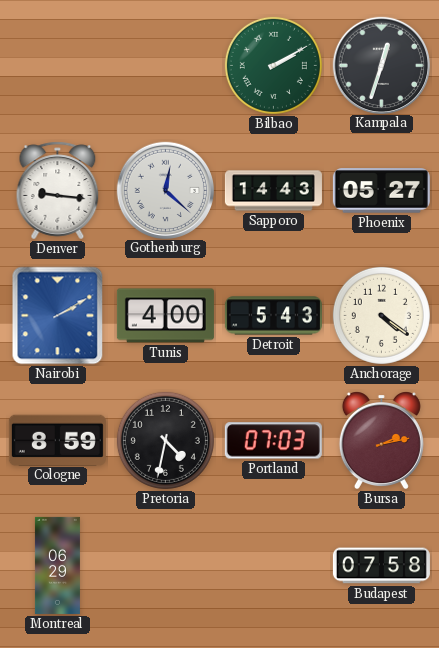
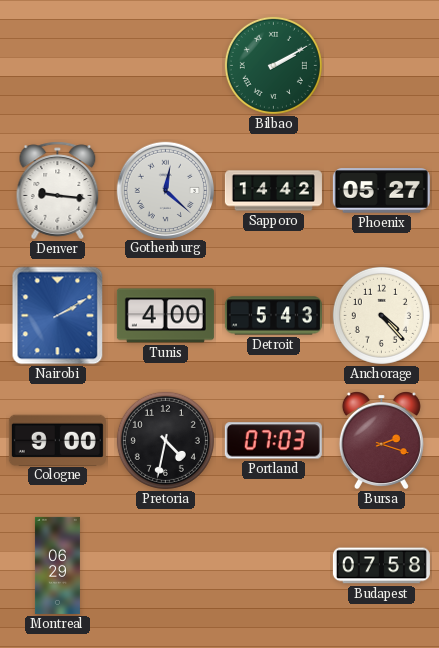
Kampala: 12:33 -> none (381, 65)
Sapporo: 14:43 -> 14:42 (273, 191)
Anchorage: 4:21 -> 4:23 (381, 315)
Cologne: 8:59 -> 9:00 (57, 440)
Bursa: 2:13 -> 2:18 (381, 441)
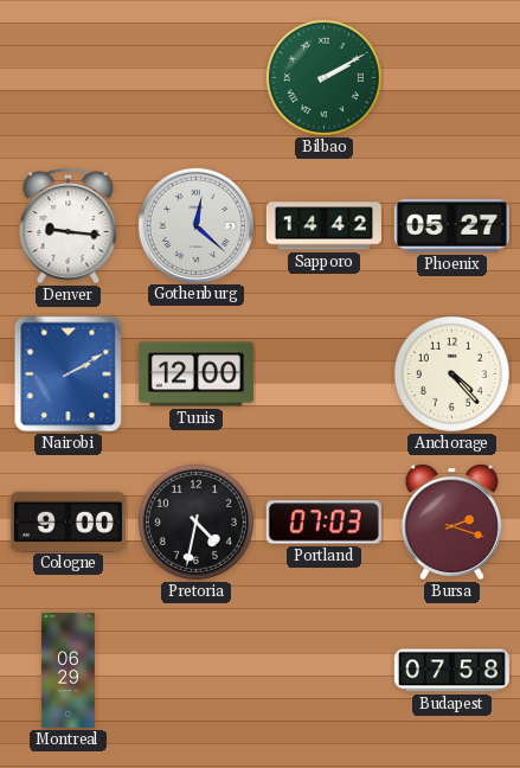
Tunis: 4:00 -> 12:00 (195, 375)
Detroit: 5:43 -> none (273, 316)
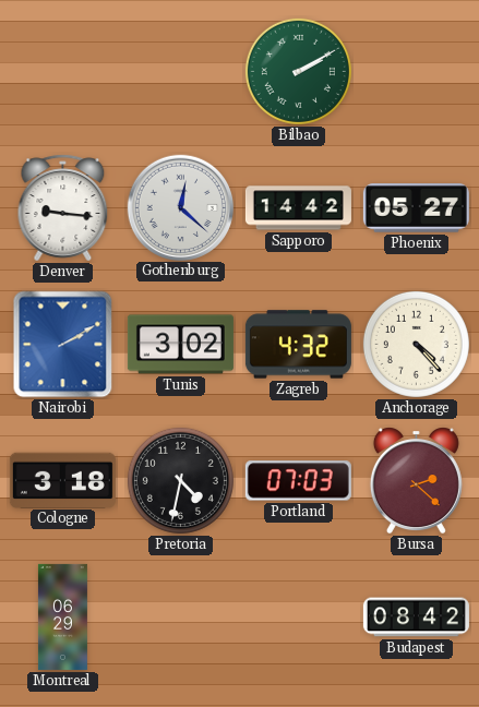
Tunis: 12:00 -> 3:02 (180, 345)
Zagreb: none -> 4:32 (298, 345)
Cologne: 9:00 -> 3:18 (62, 480)
Bursa: 2:18 -> 2:22 (416, 481)
Budapest: 07:58 -> 08:42 (416, 618)
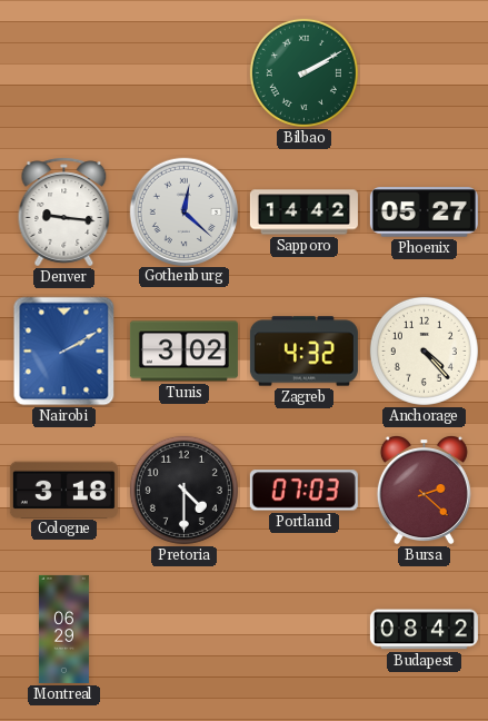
Pretoria: 4:32 -> 4:30 (183, 490)
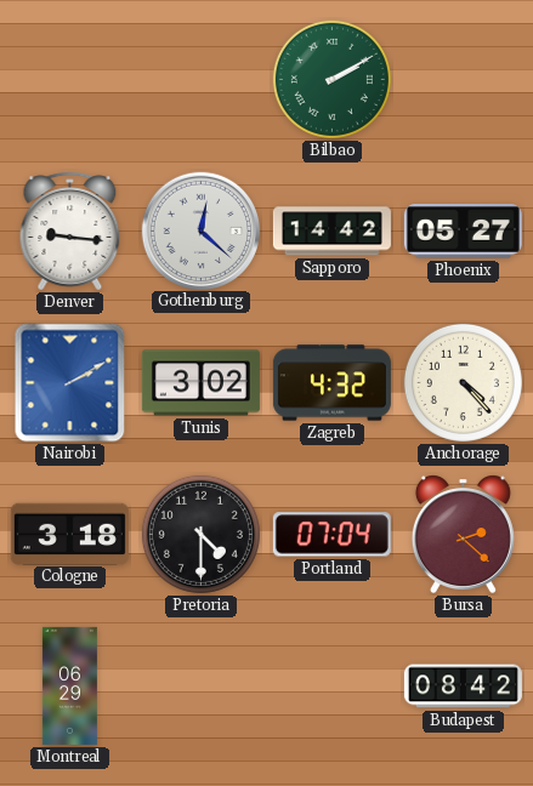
Portland: 07:03 -> 07:04 (331, 535)
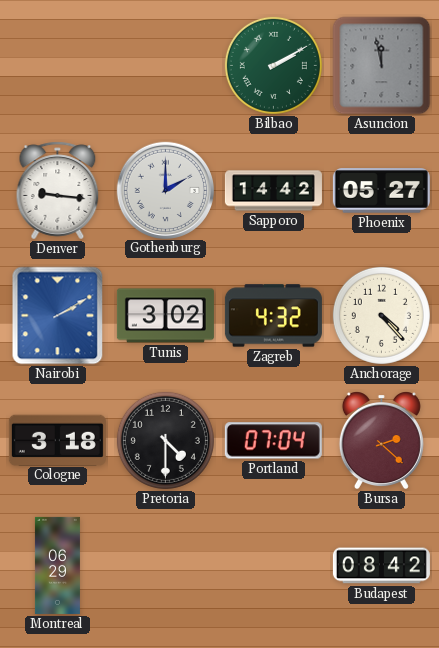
Asuncion: none -> 11:58 (382, 66)
Gothenburg: 12:22 -> 2:00 (165, 190)
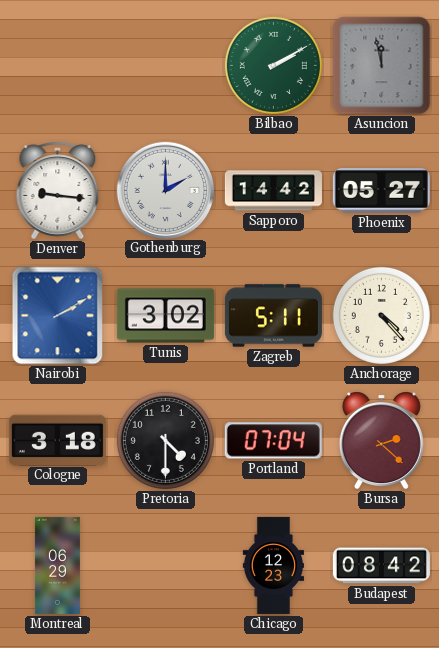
Zagreb: 4:32 -> 5:11 (273, 316)
Chicago: none -> 12:23 (273, 565)
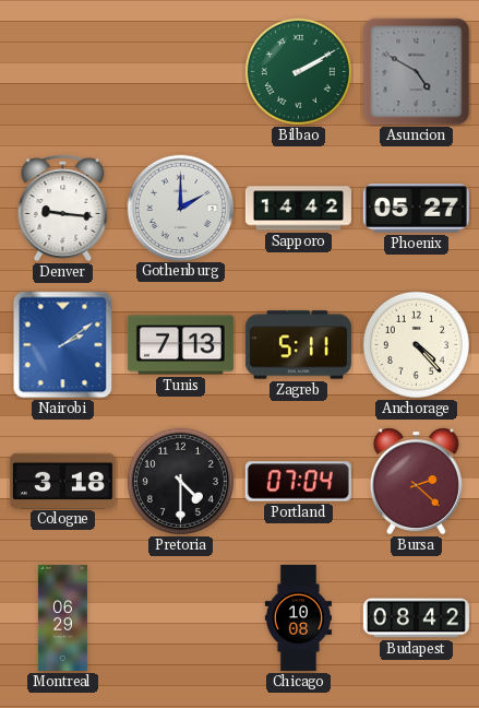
Asuncion: 11:58 -> 4:50 (417, 72)
Nairobi: 2:10 -> 2:09 (63, 345)
Tunis: 3:02 -> 7:13 (180, 345)
Chicago: 12:23 -> 10:08 (298, 617)
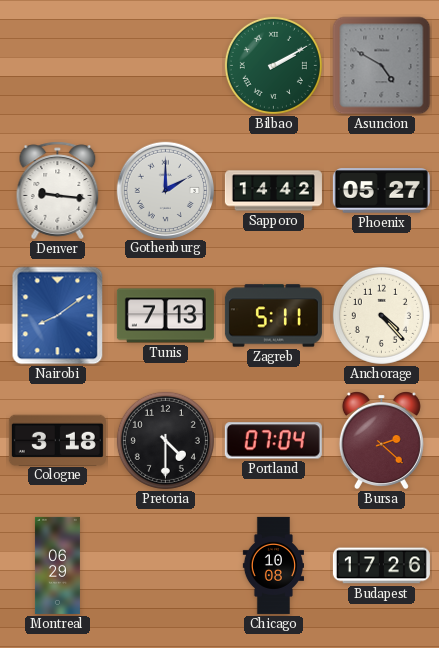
Nairobi: 2:09 -> 8:09 (58, 316)
Budapest: 08:42 -> 17:26 (381, 566)
